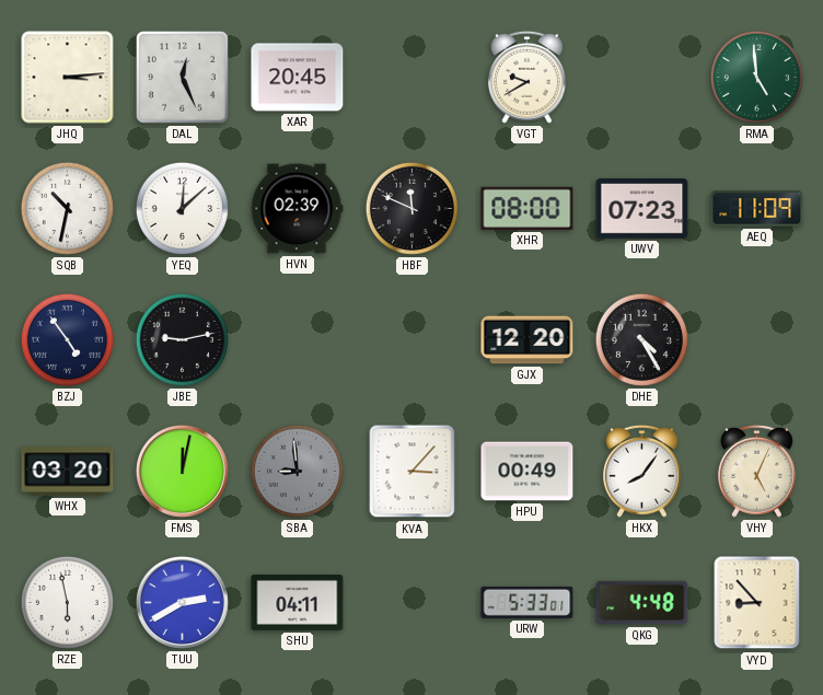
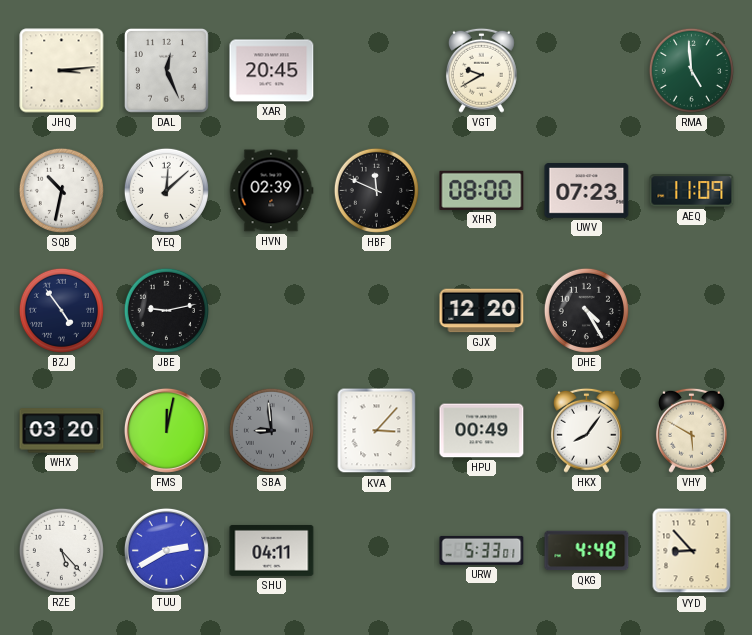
VHY: 5:04 -> 5:50 (691, 430)
RZE: 5:58 -> 5:23 (61, 550)
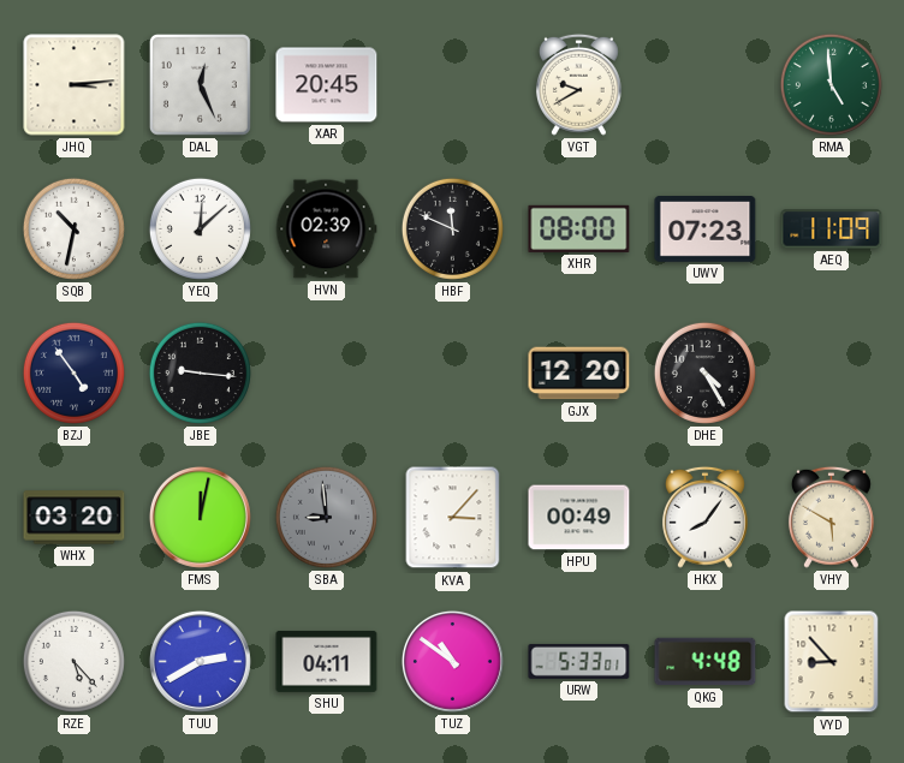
JBE: 9:13 -> 9:16 (200, 372)
TUZ: none -> 10:51 (452, 661)
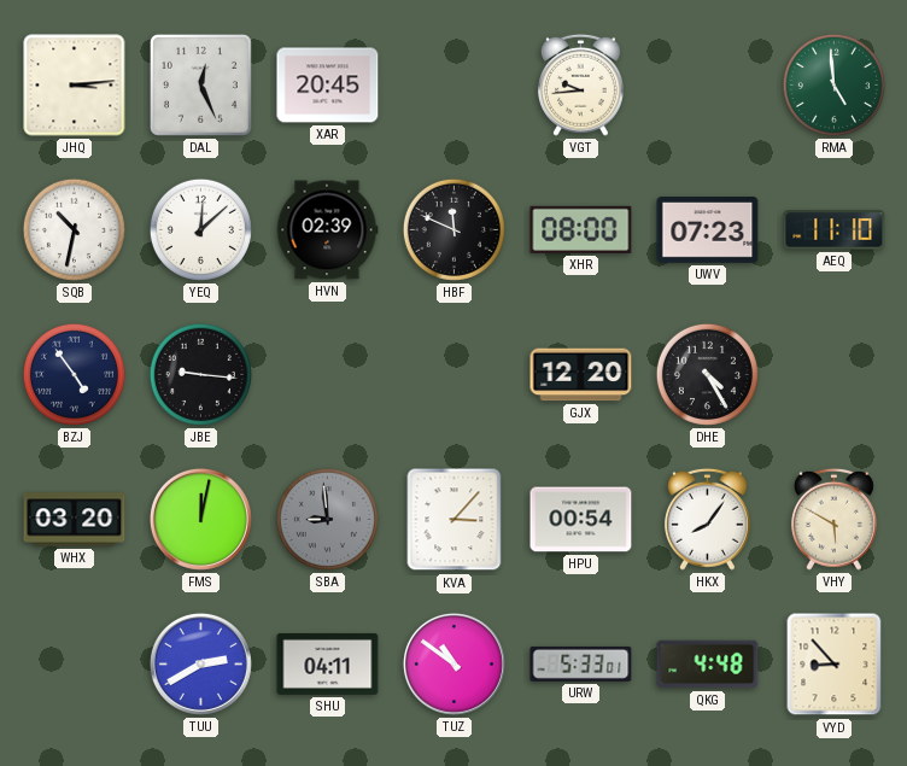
VGT: 9:40 -> 9:44 (580, 84)
AEQ: 11:09 -> 11:10 (835, 230)
HPU: 00:49 -> 00:54 (581, 520)
RZE: 5:23 -> none (73, 661)
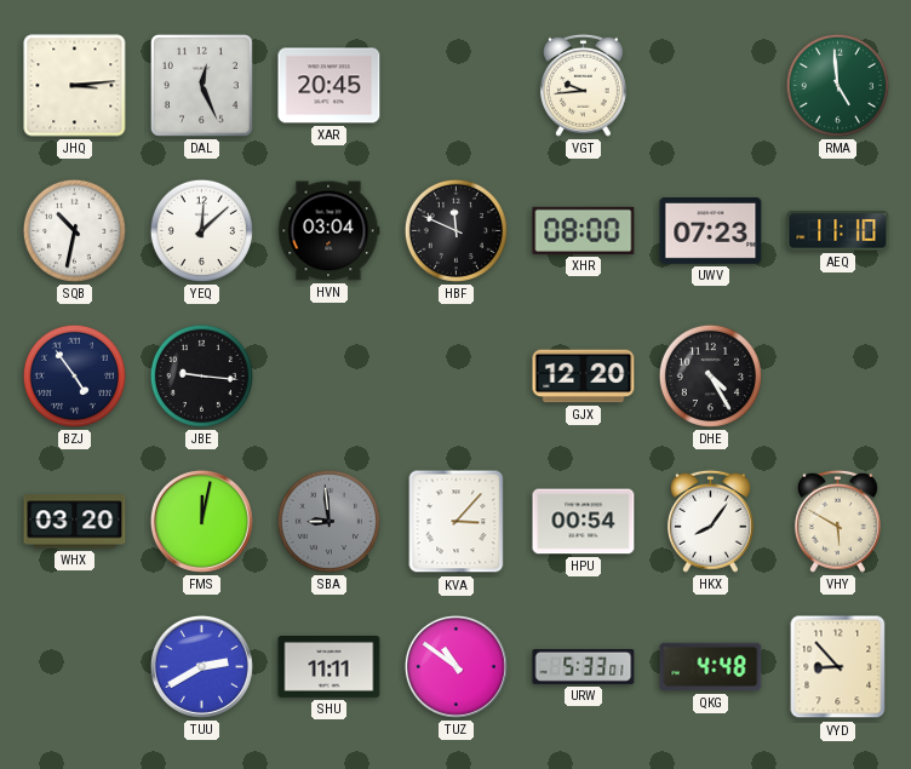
HVN: 02:39 -> 03:04 (328, 231)
SHU: 04:11 -> 11:11 (330, 666)
